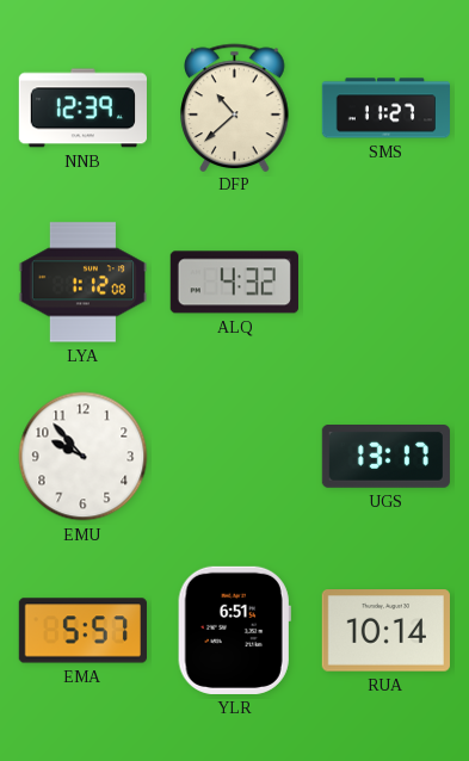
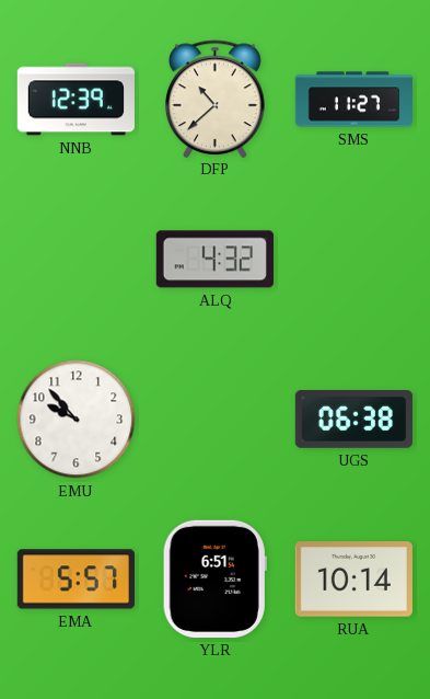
LYA: 1:12 -> none (82, 283)
UGS: 13:17 -> 06:38 (353, 420)
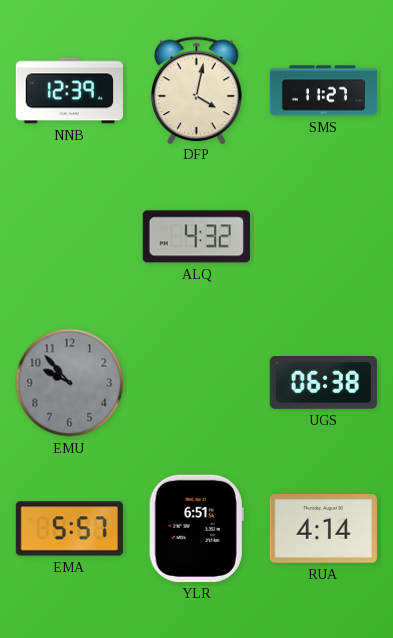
DFP: 10:38 -> 4:02 (197, 90)
EMU dial: white -> grey (70, 383)
RUA: 10:14 -> 4:14 (323, 529)
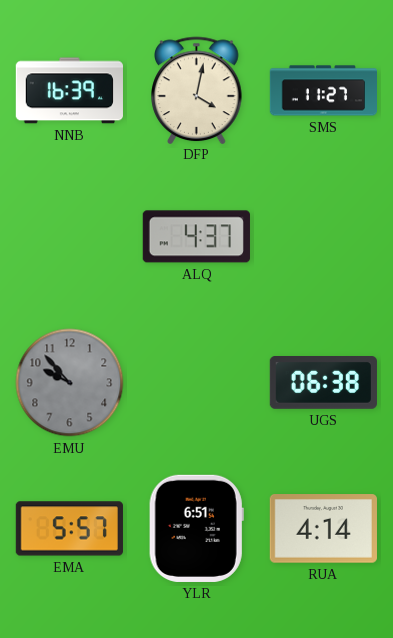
NNB: 12:39 -> 16:39 (69, 91)
ALQ: 4:32 -> 4:37 (196, 237)
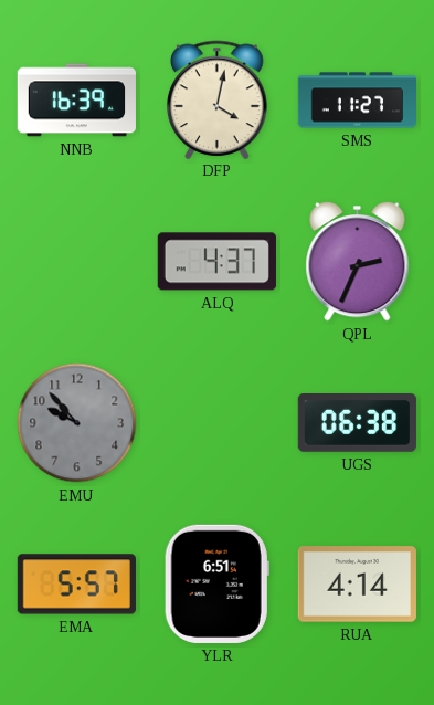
QPL: none -> 2:34 (358, 261)
